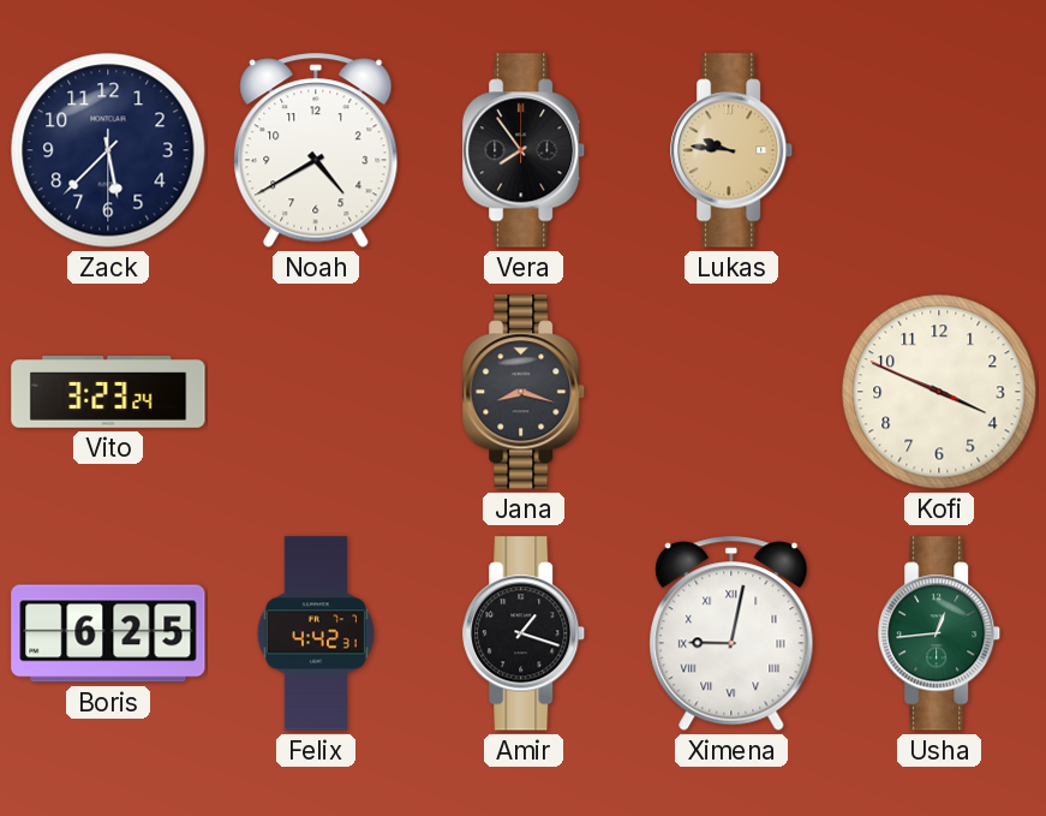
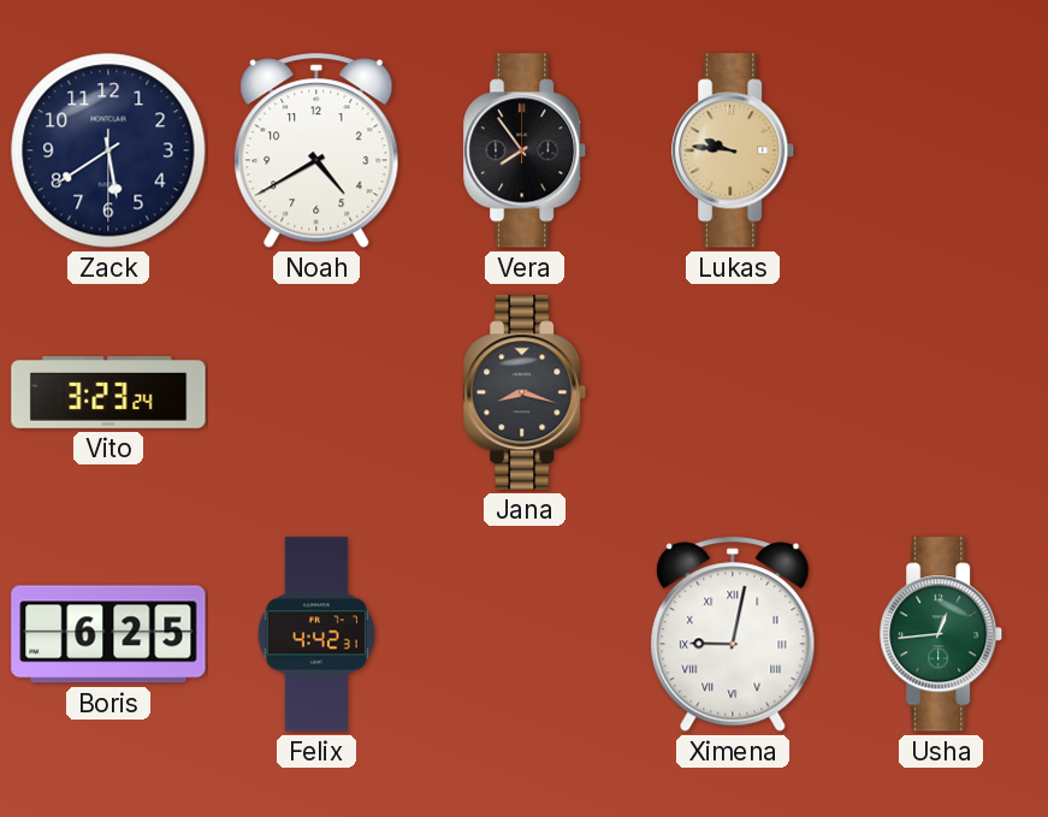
Zack: 5:37 -> 5:39 (108, 150)
Kofi: 3:48 -> none (939, 392)
Amir: 1:18 -> none (525, 633)
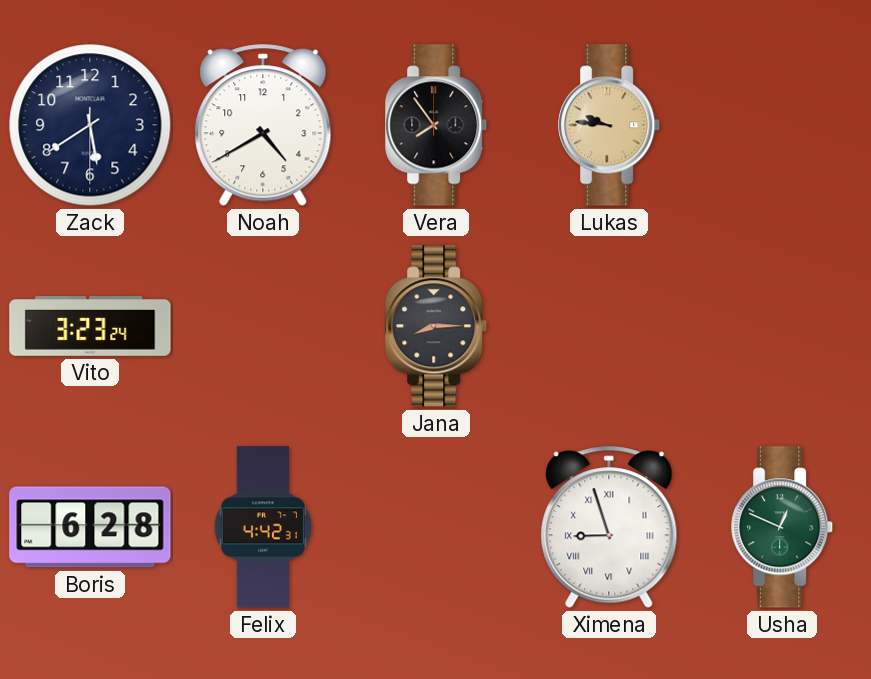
Jana: 8:18 -> 8:15 (437, 326)
Boris: 6:25 -> 6:28 (90, 527)
Ximena: 9:02 -> 8:57 (609, 527)
Usha: 12:44 -> 12:49 (783, 527)
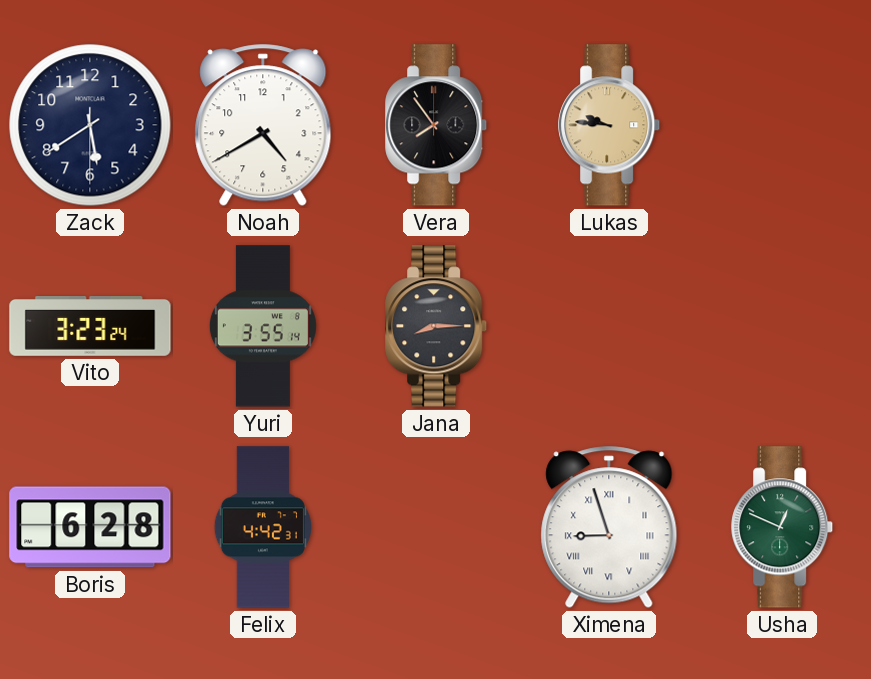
Yuri: none -> 3:55 (263, 326)
